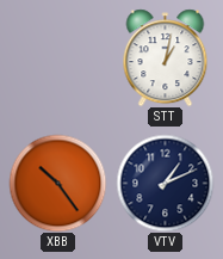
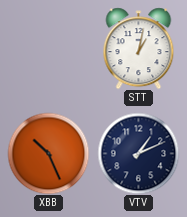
XBB: 10:24 -> 10:26 (48, 153)
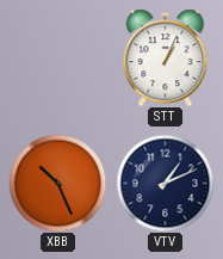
STT: 1:02 -> 1:04 (166, 57)
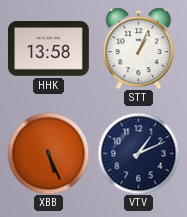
HHK: none -> 13:58 (48, 49)
XBB: 10:26 -> 5:26 (48, 153)
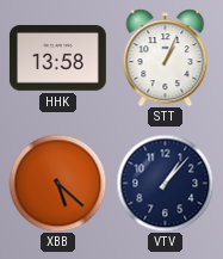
XBB: 5:26 -> 5:22 (57, 183)
VTV: 1:11 -> 1:07 (165, 183)
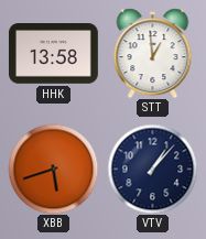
STT: 1:04 -> 12:59 (153, 53)
XBB: 5:22 -> 5:42 (53, 169)
